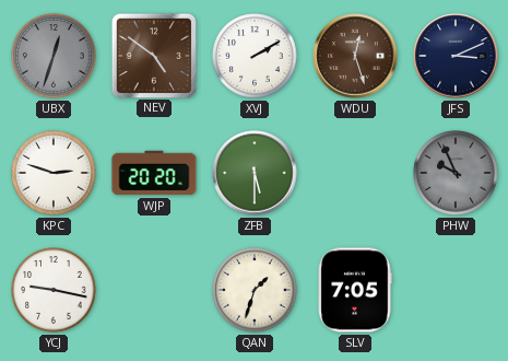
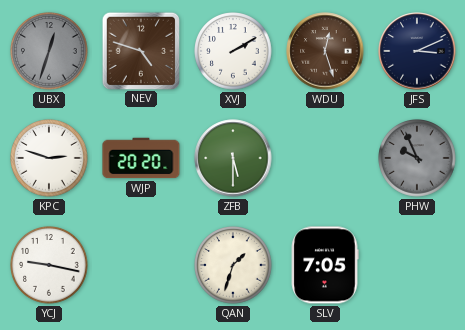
NEV: 4:51 -> 4:48 (140, 50)
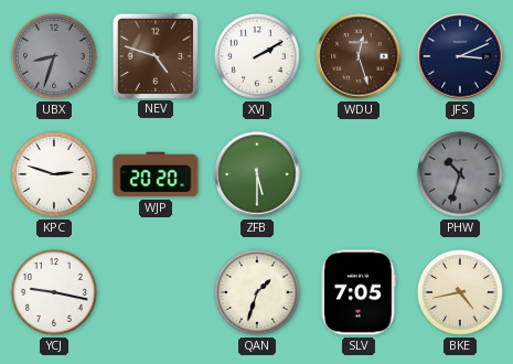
UBX: 12:33 -> 8:33 (54, 56)
PHW: 9:56 -> 10:33 (460, 174)
BKE: none -> 4:43 (460, 292)
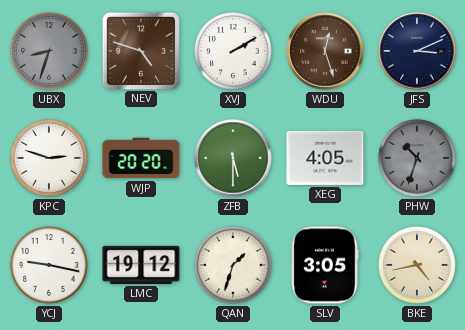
XEG: none -> 4:05 (325, 158)
LMC: none -> 19:12 (141, 265)
SLV: 7:05 -> 3:05 (325, 265)
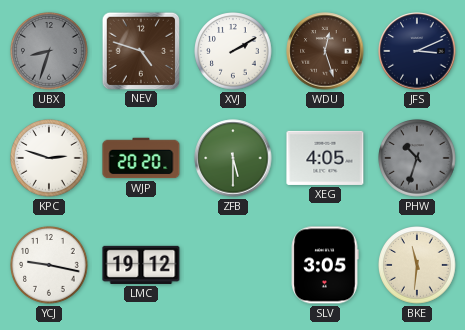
QAN: 1:33 -> none (233, 265)
BKE: 4:43 -> 11:31 (417, 265)
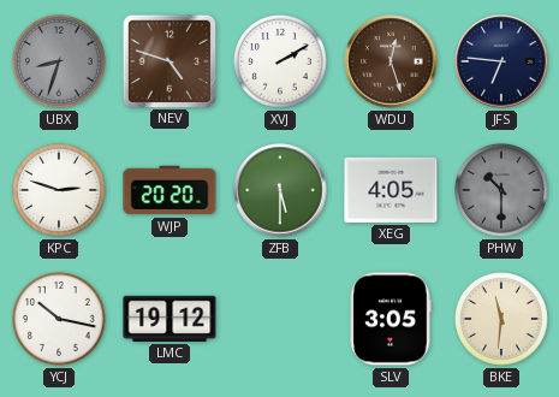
JFS: 3:11 -> 6:46 (501, 61)
PHW: 10:33 -> 10:30 (501, 190)
YCJ: 9:17 -> 10:17 (59, 319)
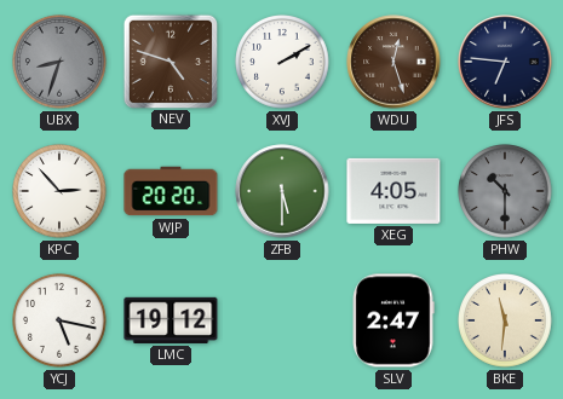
KPC: 2:48 -> 2:53 (59, 191)
YCJ: 10:17 -> 5:17 (59, 320)
SLV: 3:05 -> 2:47 (393, 320)
